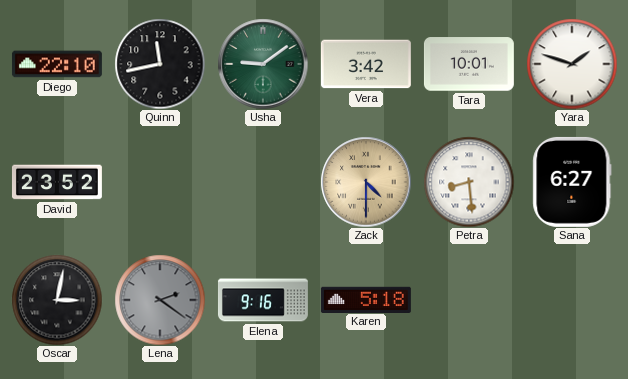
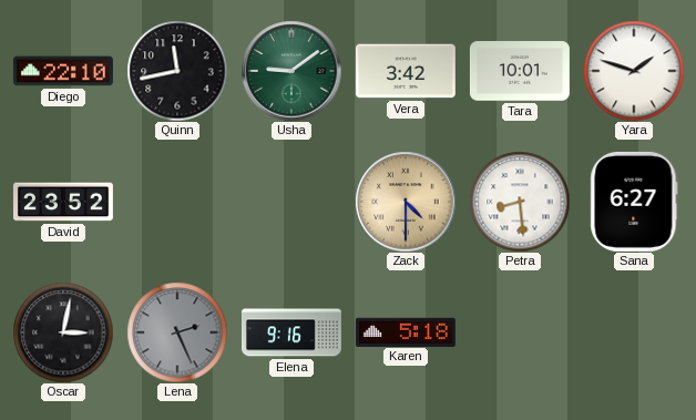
Lena: 2:21 -> 2:26 (177, 332)
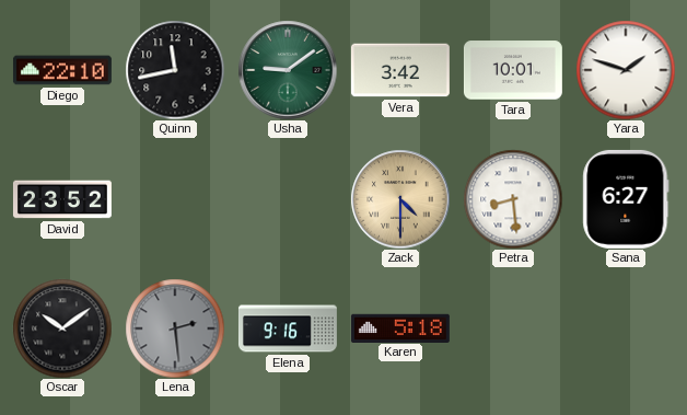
Oscar: 3:02 -> 10:09 (62, 328)
Lena: 2:26 -> 2:29 (175, 328)
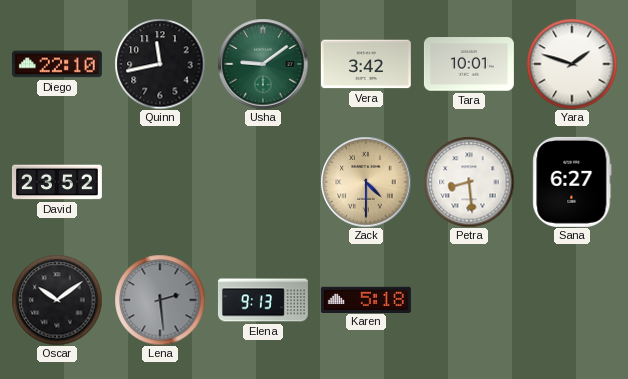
Elena: 9:16 -> 9:13 (263, 300)
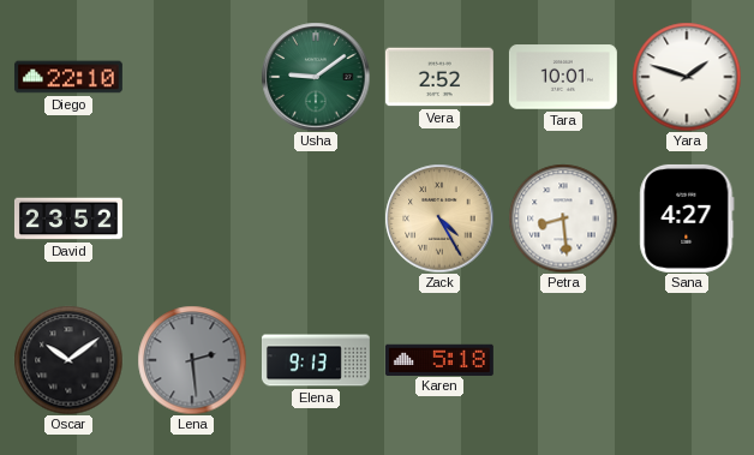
Quinn: 11:43 -> none (160, 64)
Vera: 3:42 -> 2:52 (439, 77)
Zack: 4:30 -> 4:25 (439, 218)
Sana: 6:27 -> 4:27 (687, 218)
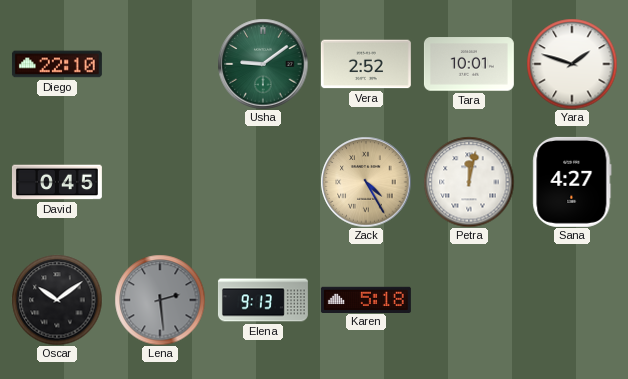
David: 23:52 -> 0:45 (57, 182)
Petra: 8:29 -> 12:02 (469, 182)
